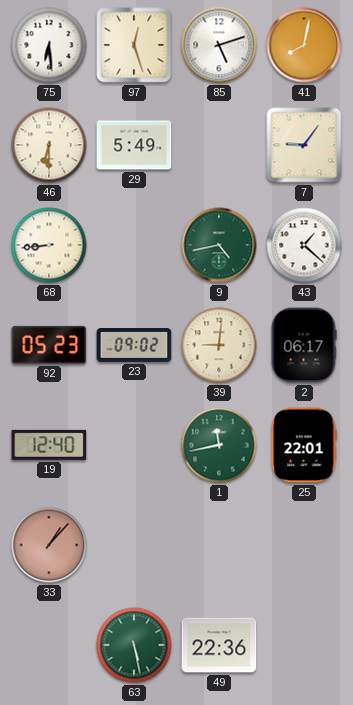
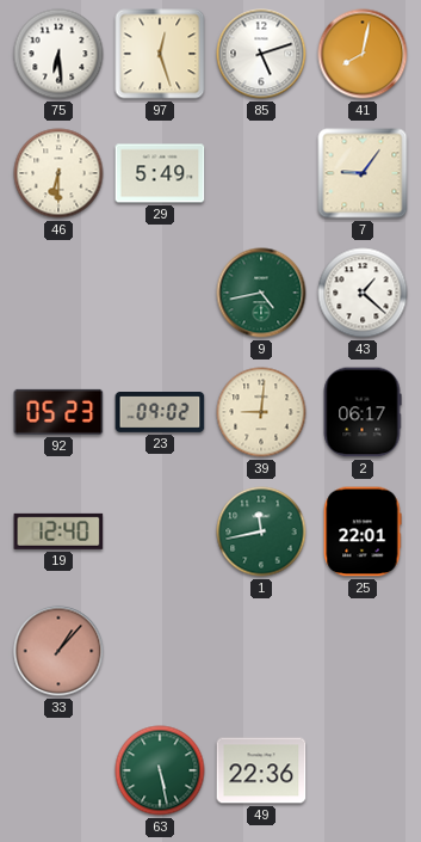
68: 8:44 -> none (49, 245)
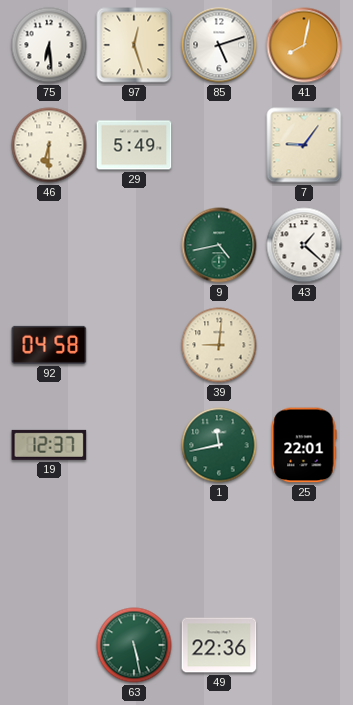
92: 05:23 -> 04:58 (49, 345)
23: 09:02 -> none (160, 413)
2: 06:17 -> none (363, 412)
19: 12:40 -> 12:37 (49, 445)
33: 1:07 -> none (58, 651)
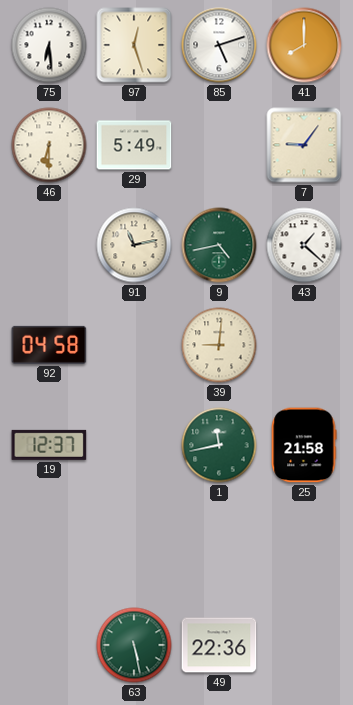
41: 8:02 -> 8:00 (304, 45)
91: none -> 11:13 (134, 245)
25: 22:01 -> 21:58 (304, 445)
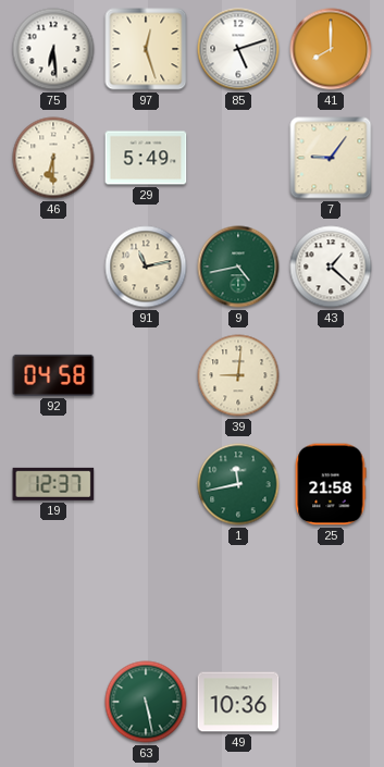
49: 22:36 -> 10:36 (238, 702)
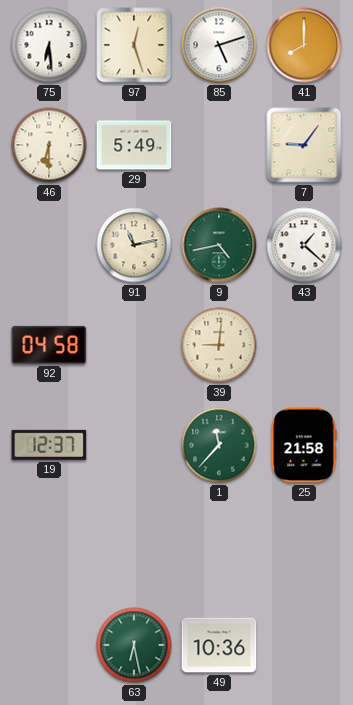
1: 11:43 -> 11:37 (219, 445)
63: 5:28 -> 6:28 (134, 645)
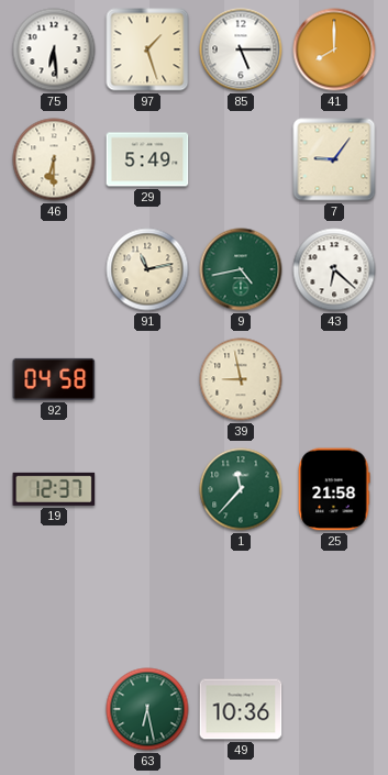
97: 12:27 -> 1:27 (147, 49)
85: 5:12 -> 5:15 (241, 49)
43: 1:22 -> 6:22 (334, 269)
39: 9:01 -> 8:58 (241, 379)
